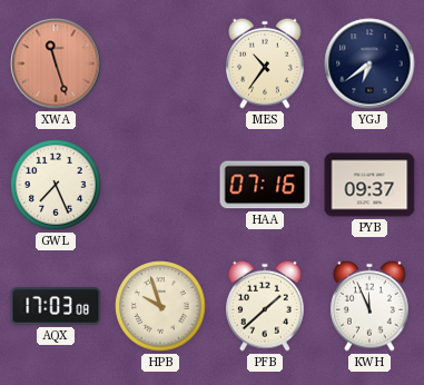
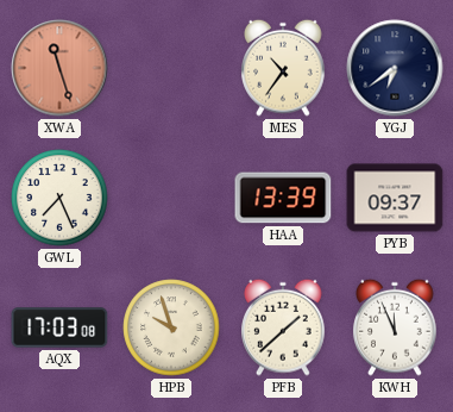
HAA: 07:16 -> 13:39 (283, 198)
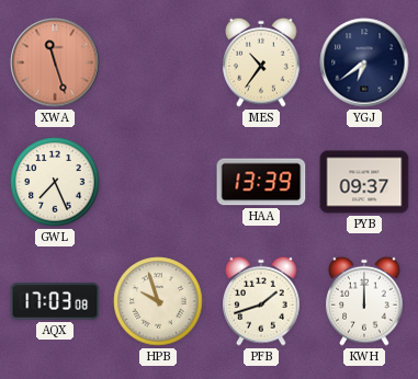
PFB: 1:38 -> 1:42 (261, 301)
KWH: 11:56 -> 12:00 (364, 301)
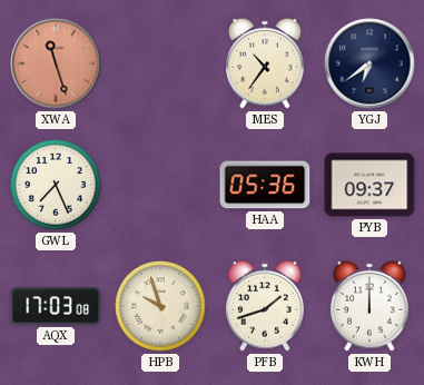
HAA: 13:39 -> 05:36 (265, 185)
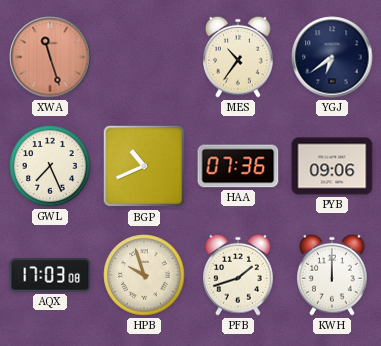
BGP: none -> 10:41 (144, 166)
HAA: 05:36 -> 07:36 (238, 166)
PYB: 09:37 -> 09:06 (332, 166)
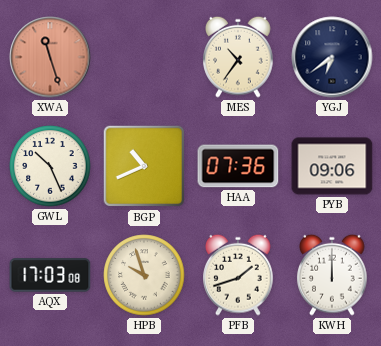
GWL: 7:26 -> 10:26 (50, 166)
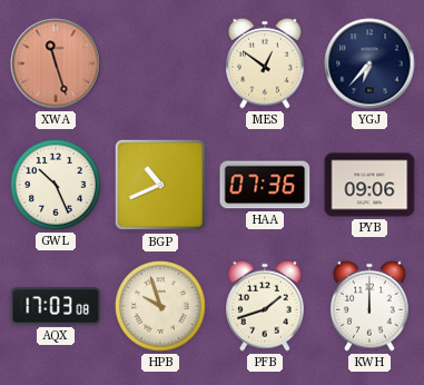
MES: 10:36 -> 12:51 (265, 63)
YGJ: 6:39 -> 6:37 (369, 63)
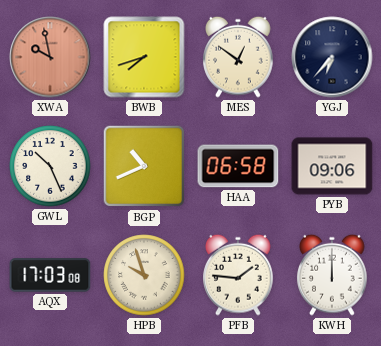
XWA: 11:27 -> 9:58 (50, 57)
BWB: none -> 7:42 (144, 57)
HAA: 07:36 -> 06:58 (238, 166)
PFB: 1:42 -> 1:46 (238, 275)
